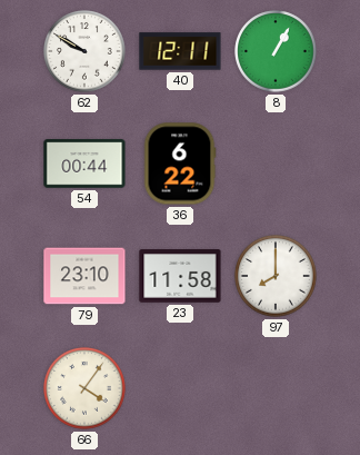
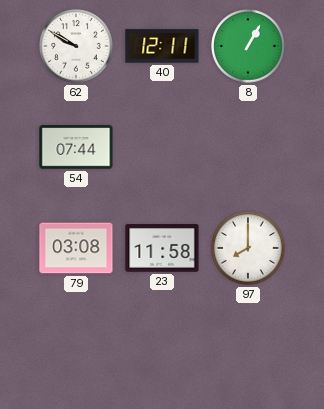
54: 00:44 -> 07:44 (76, 147)
36: 6:22 -> none (180, 164)
79: 23:10 -> 03:08 (76, 248)
66: 4:06 -> none (84, 388)
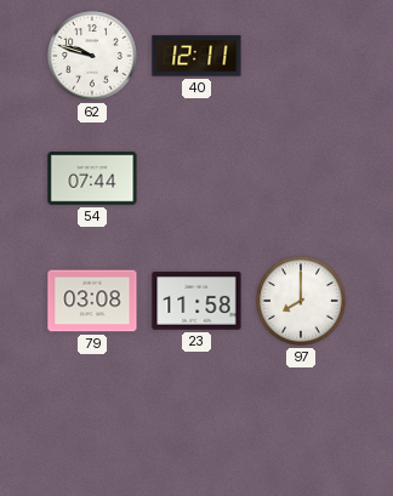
62: 9:50 -> 9:48 (92, 56)
8: 1:05 -> none (248, 46)
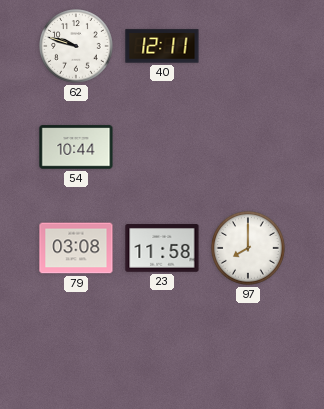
54: 07:44 -> 10:44 (76, 147)
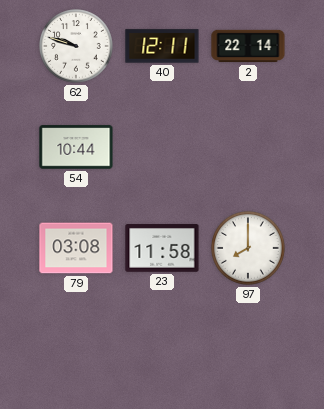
2: none -> 22:14 (248, 46)
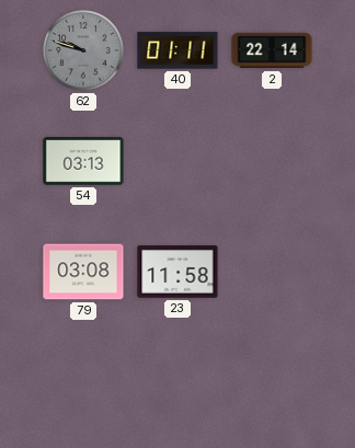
62 dial: white -> grey (83, 50)
40: 12:11 -> 01:11 (177, 50)
54: 10:44 -> 03:13 (83, 161)
97: 8:00 -> none (248, 248)
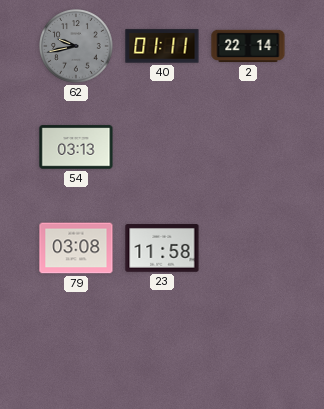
62: 9:48 -> 9:43 (76, 46)
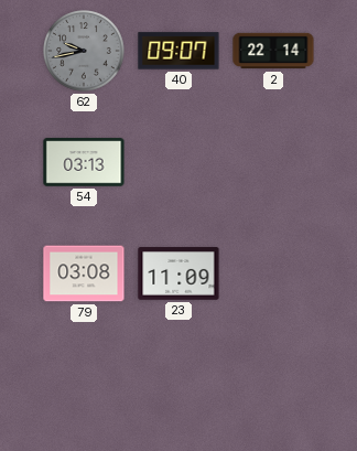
40: 01:11 -> 09:07 (178, 51)
23: 11:58 -> 11:09 (178, 273)
